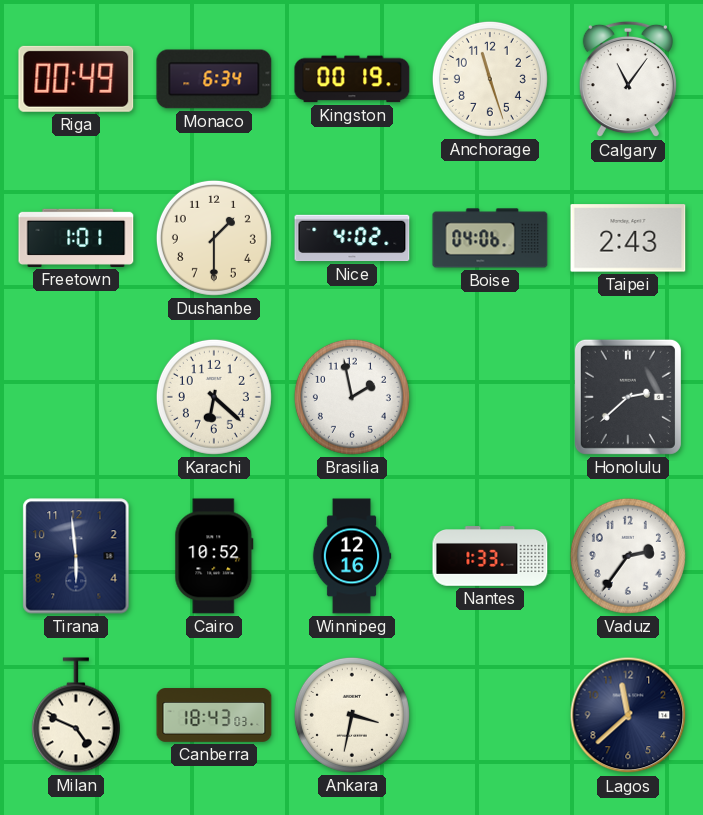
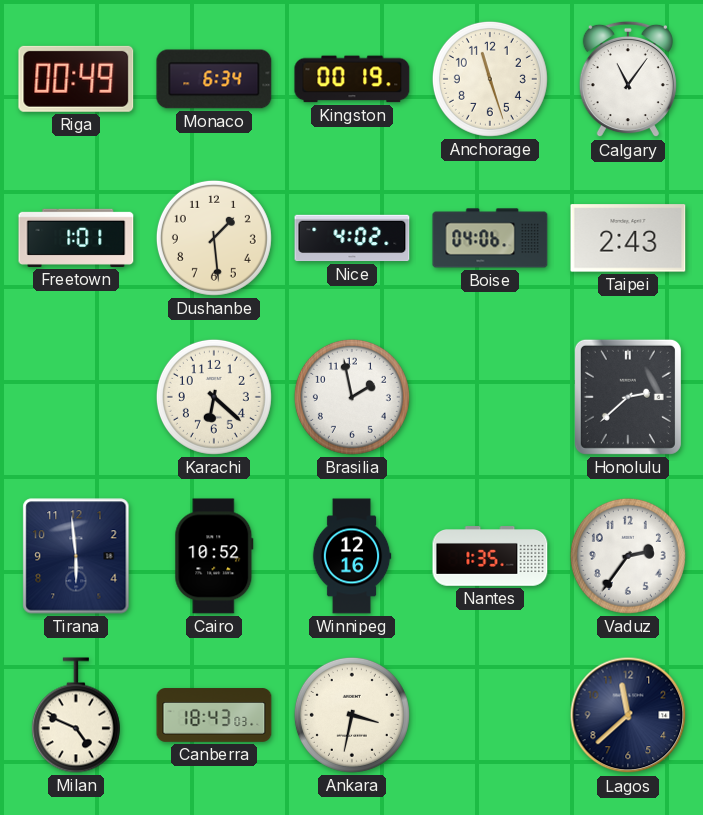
Dushanbe: 1:30 -> 1:29 (214, 238)
Nantes: 1:33 -> 1:35 (490, 556)
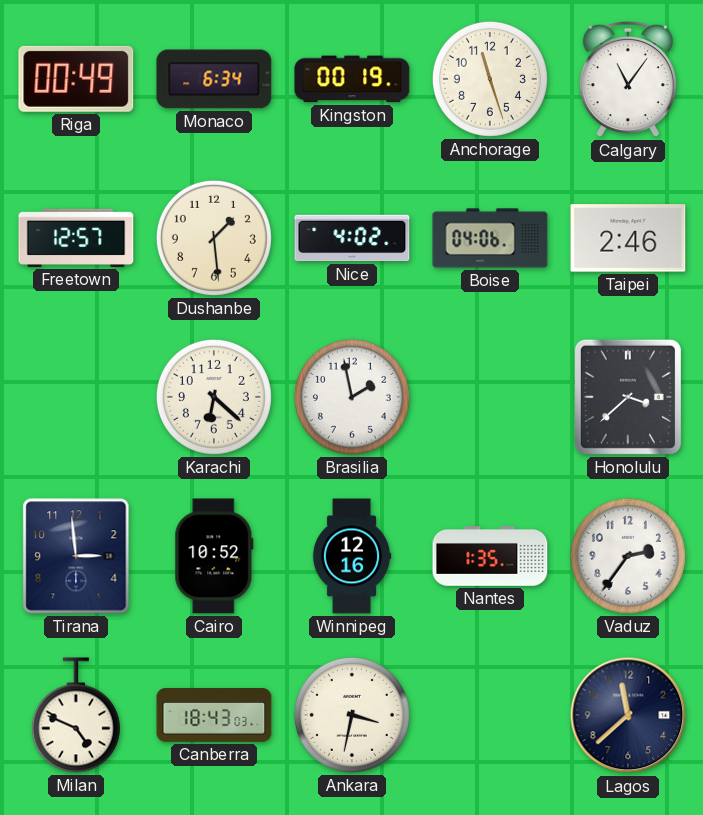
Freetown: 1:01 -> 12:57 (76, 238)
Taipei: 2:43 -> 2:46 (628, 238)
Honolulu: 2:38 -> 3:38 (628, 397)
Tirana: 5:59 -> 2:59 (76, 556)
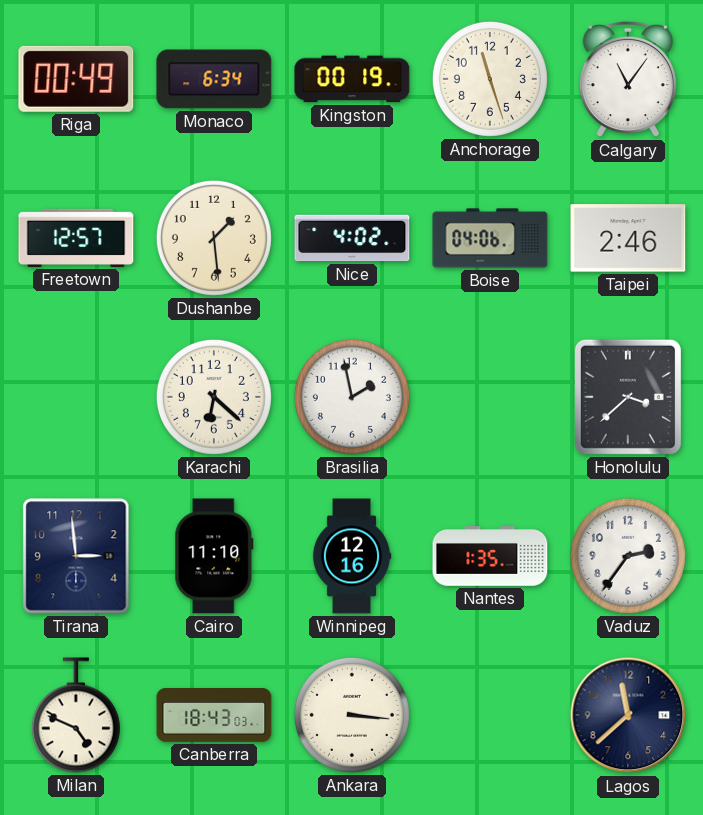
Cairo: 10:52 -> 11:10 (214, 556)
Ankara: 3:32 -> 3:16 (352, 715)
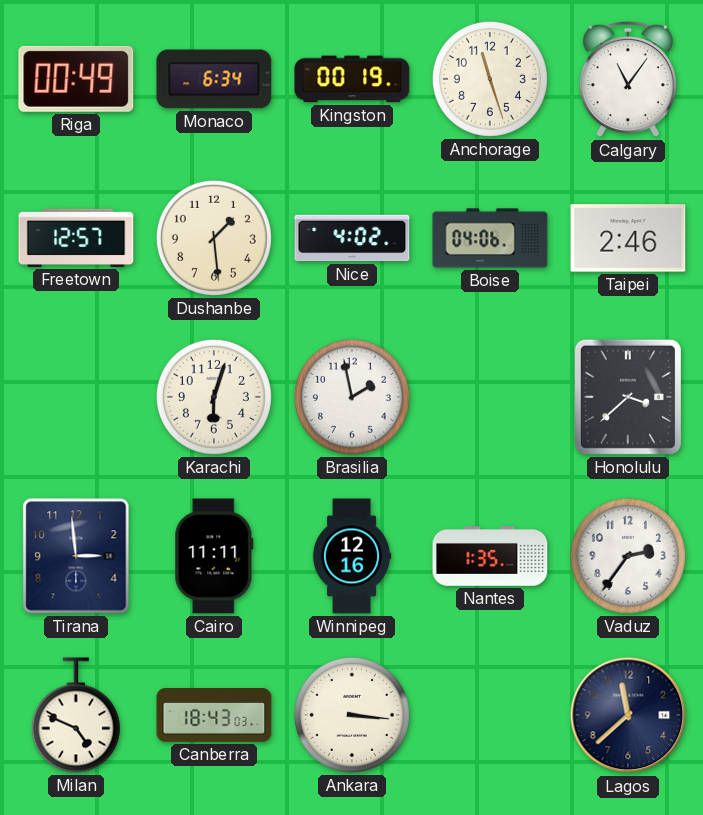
Karachi: 6:22 -> 6:03 (214, 397)
Cairo: 11:10 -> 11:11 (214, 556)
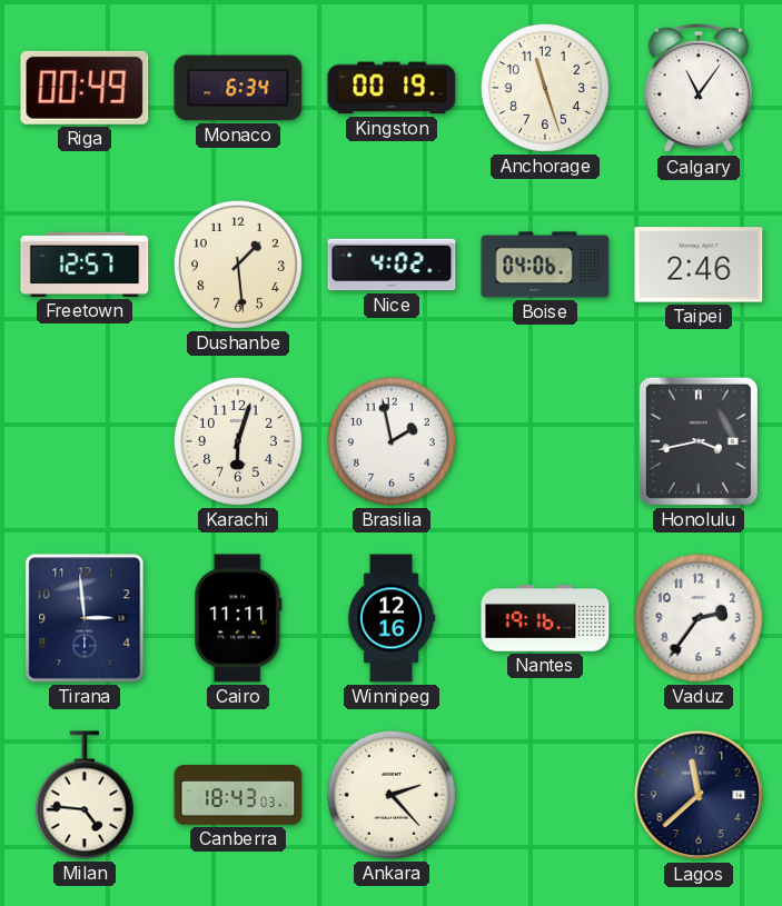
Honolulu: 3:38 -> 3:43 (699, 441)
Nantes: 1:35 -> 19:16 (545, 618)
Milan: 4:49 -> 4:46 (85, 795)
Ankara: 3:16 -> 2:23 (392, 795)
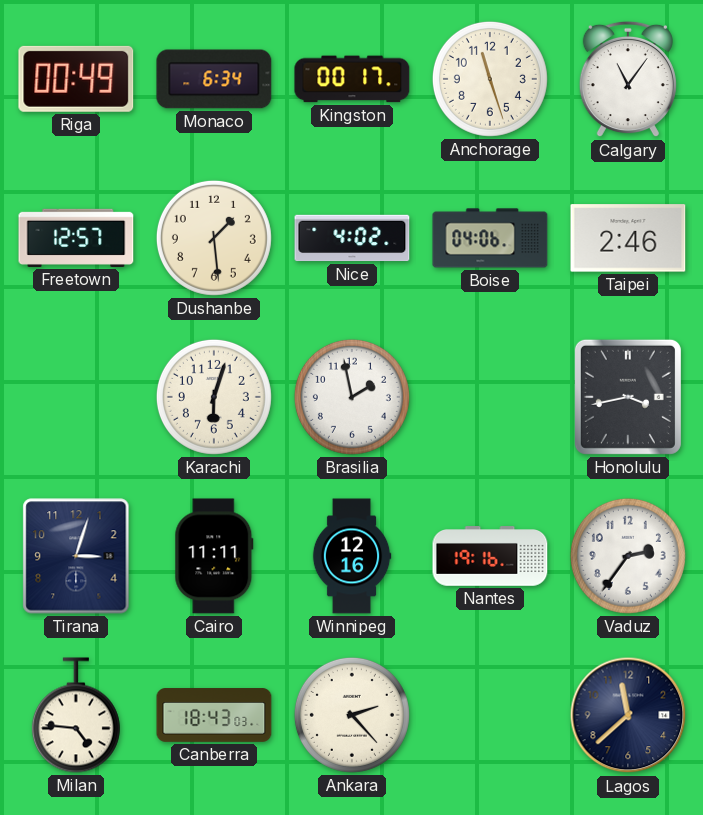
Kingston: 00:19 -> 00:17 (352, 79)
Tirana: 2:59 -> 3:03 (76, 556)
